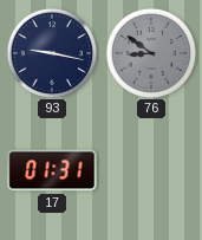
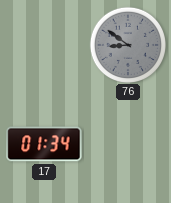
93: 9:17 -> none (51, 52)
17: 01:31 -> 01:34 (44, 144)
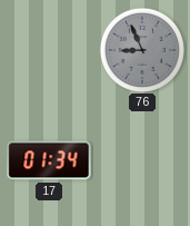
76: 8:51 -> 8:56 (141, 49)
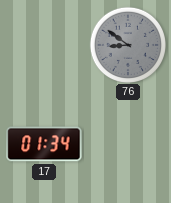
76: 8:56 -> 8:51 (127, 44)
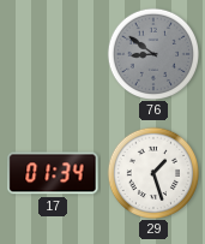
29: none -> 1:27 (152, 172)
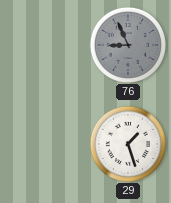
76: 8:51 -> 8:56 (127, 44)
17: 01:34 -> none (53, 173)
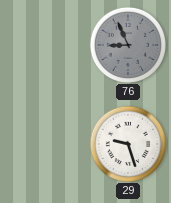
29: 1:27 -> 9:27 (127, 143)
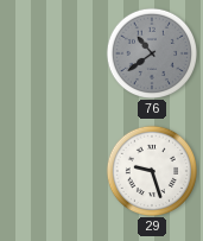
76: 8:56 -> 10:39 (151, 52)
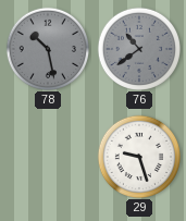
78: none -> 10:28 (47, 48)
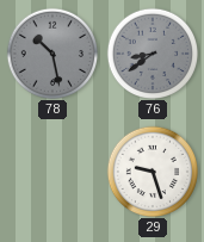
76: 10:39 -> 8:39 (152, 52)
